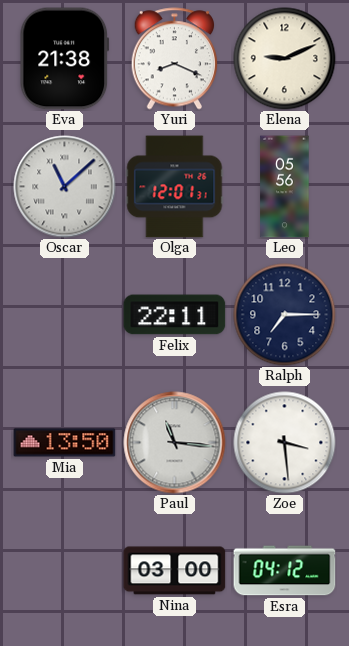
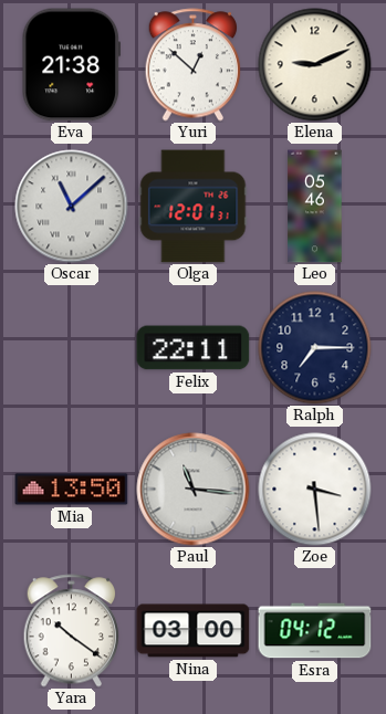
Yuri: 8:19 -> 12:52 (194, 65)
Leo: 05:56 -> 05:46 (315, 207)
Yara: none -> 10:21 (72, 631)
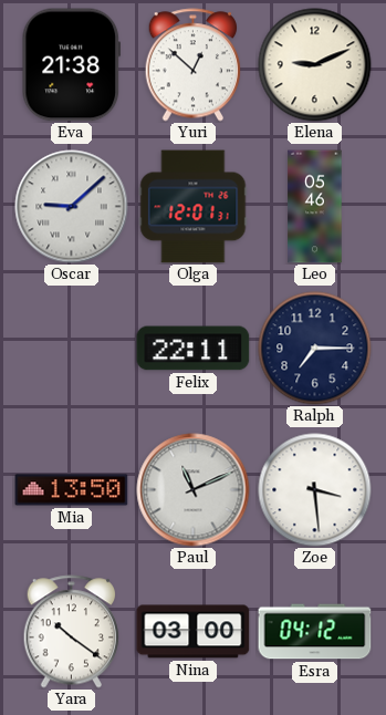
Oscar: 11:08 -> 9:08 (72, 207)
Paul: 11:16 -> 11:11 (194, 490)
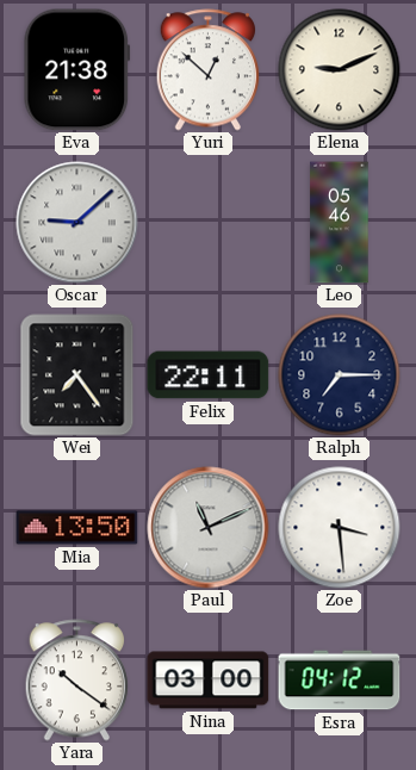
Olga: 12:01 -> none (194, 207)
Wei: none -> 7:24 (77, 375)
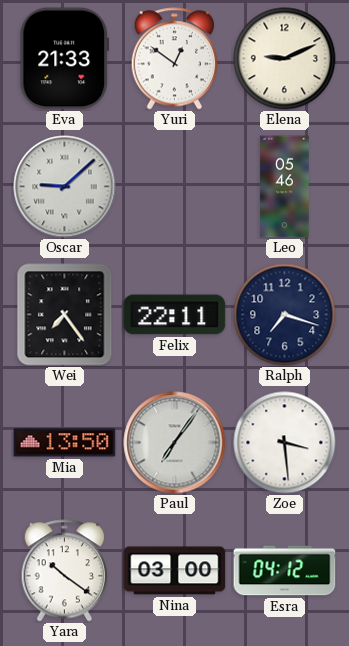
Eva: 21:38 -> 21:33 (65, 59)
Yuri: 12:52 -> 12:51 (175, 59)
Ralph: 7:15 -> 7:18 (285, 315)
Paul: 11:11 -> 7:06 (175, 443)
